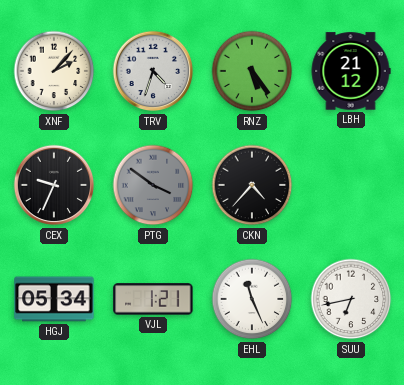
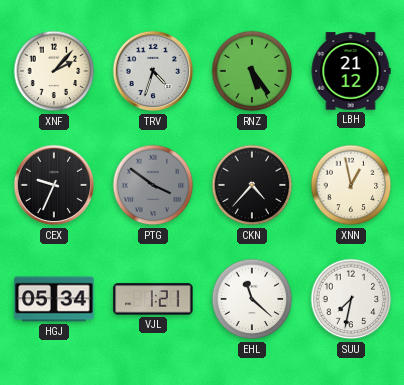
XNN: none -> 12:58 (351, 185)
EHL: 11:26 -> 11:22 (252, 299)
SUU: 6:43 -> 7:32 (351, 299)
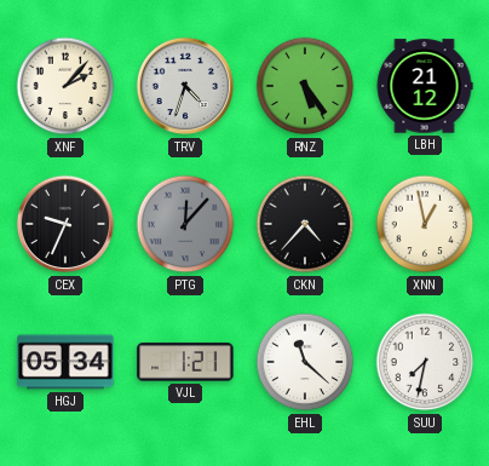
PTG: 3:51 -> 12:07 (185, 224)
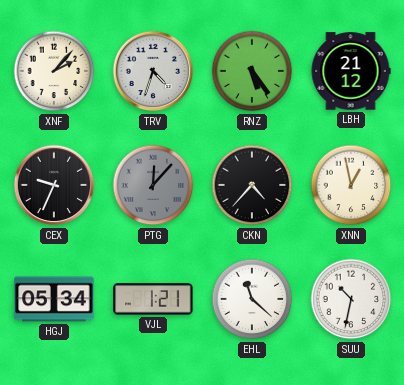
SUU: 7:32 -> 10:32 (351, 299)
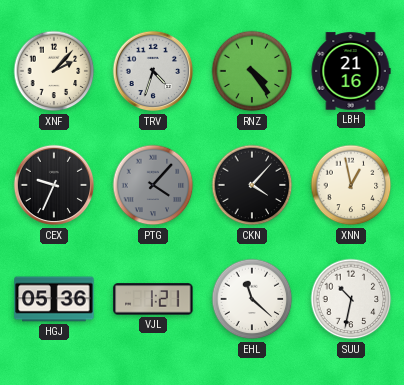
RNZ: 5:24 -> 4:24 (252, 71)
LBH: 21:12 -> 21:16 (351, 71)
PTG: 12:07 -> 4:07 (153, 185)
CKN: 4:37 -> 4:07 (252, 185)
HGJ: 05:34 -> 05:36 (54, 299)
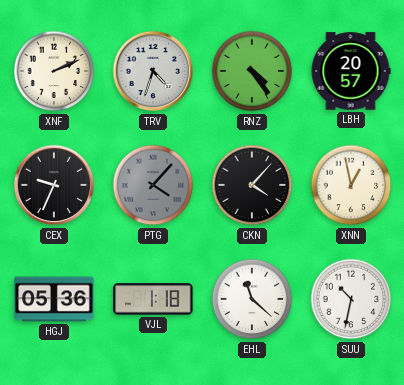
XNF: 2:07 -> 2:11 (54, 71)
LBH: 21:16 -> 20:57 (351, 71)
VJL: 1:21 -> 1:18 (153, 299)
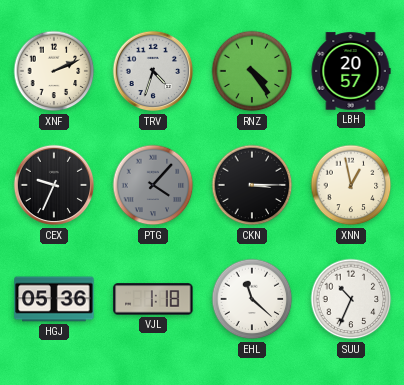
CKN: 4:07 -> 3:15 (252, 185)
SUU: 10:32 -> 10:34 (351, 299)
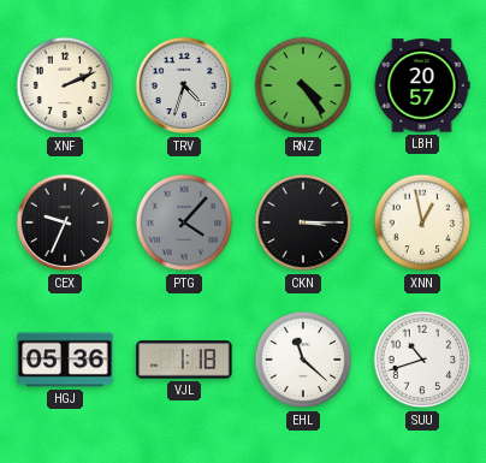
SUU: 10:34 -> 10:42 (422, 360)
